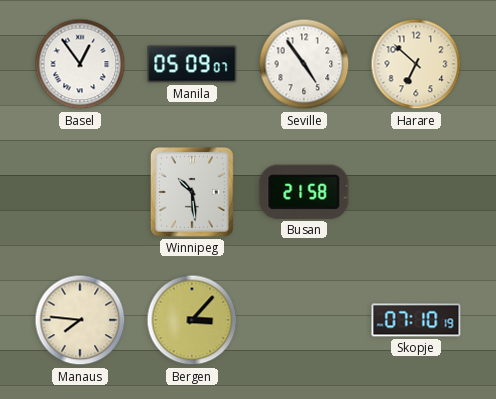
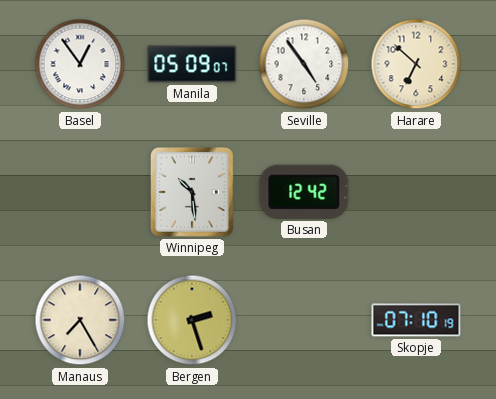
Busan: 21:58 -> 12:42 (304, 192)
Manaus: 7:46 -> 7:25 (80, 320)
Bergen: 3:07 -> 2:27 (192, 320)
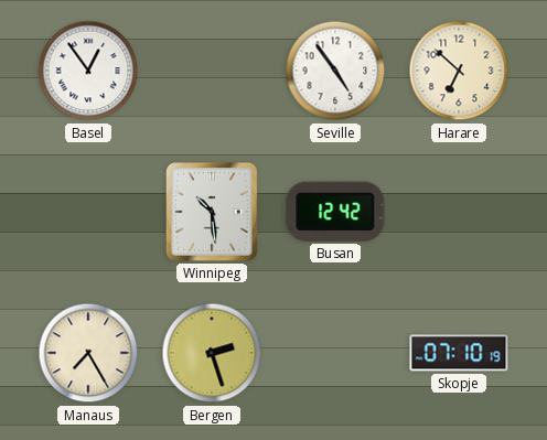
Manila: 05:09 -> none (192, 64)
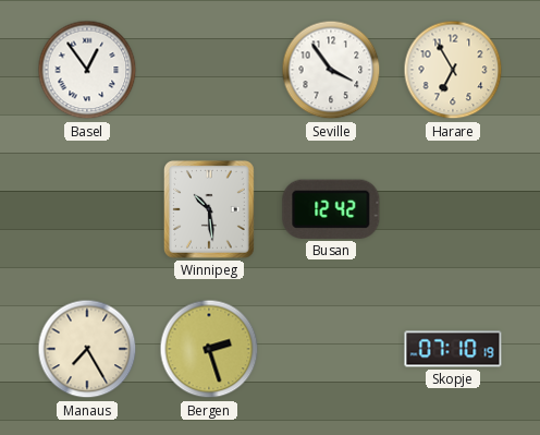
Seville: 4:54 -> 3:54 (331, 70)
Harare: 6:52 -> 6:55 (453, 70)
